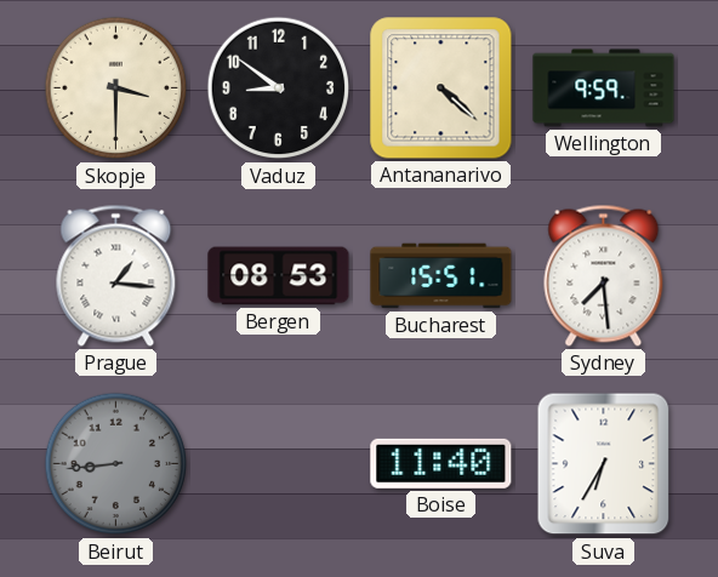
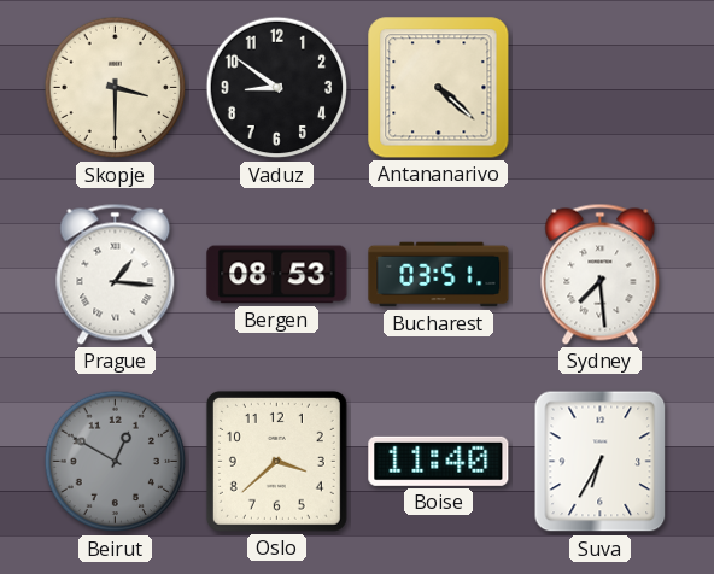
Wellington: 9:59 -> none (604, 88)
Bucharest: 15:51 -> 03:51 (439, 275)
Beirut: 8:44 -> 12:50 (116, 462)
Oslo: none -> 3:38 (276, 461)
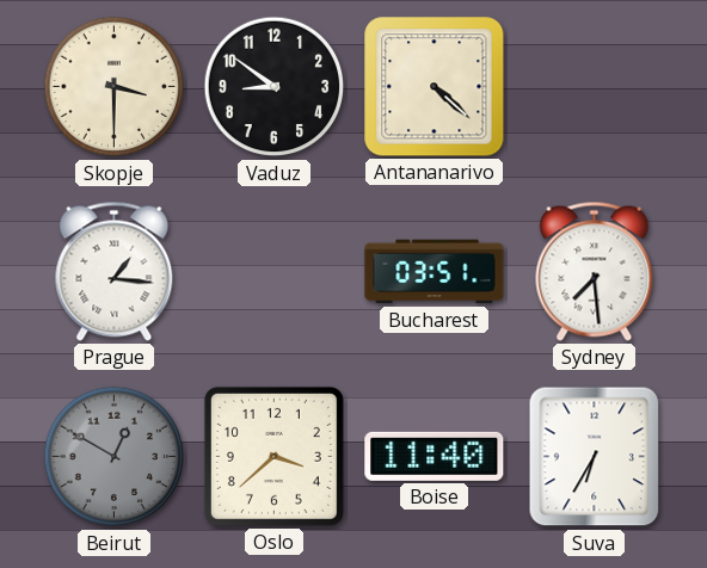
Bergen: 08:53 -> none (277, 275)
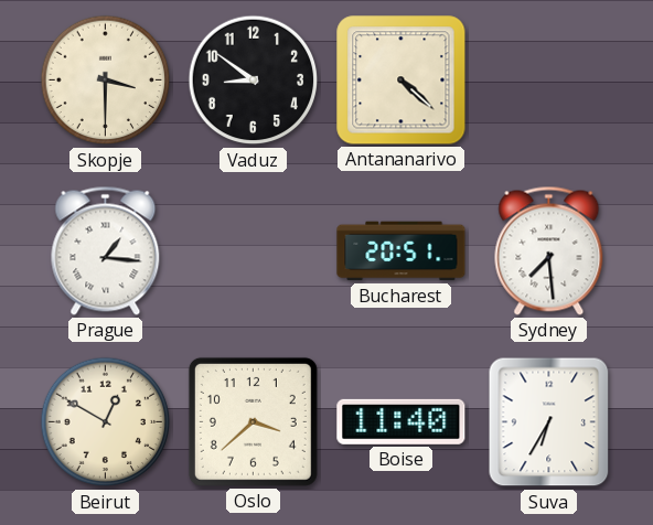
Bucharest: 03:51 -> 20:51 (402, 251)
Beirut dial: grey -> cream (106, 422)
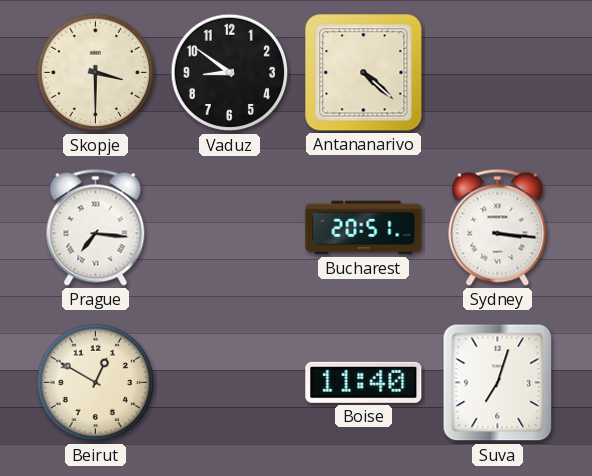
Prague: 1:16 -> 7:16 (96, 227)
Sydney: 7:29 -> 3:16 (498, 227)
Oslo: 3:38 -> none (253, 421)
Suva: 6:35 -> 7:03 (498, 383)
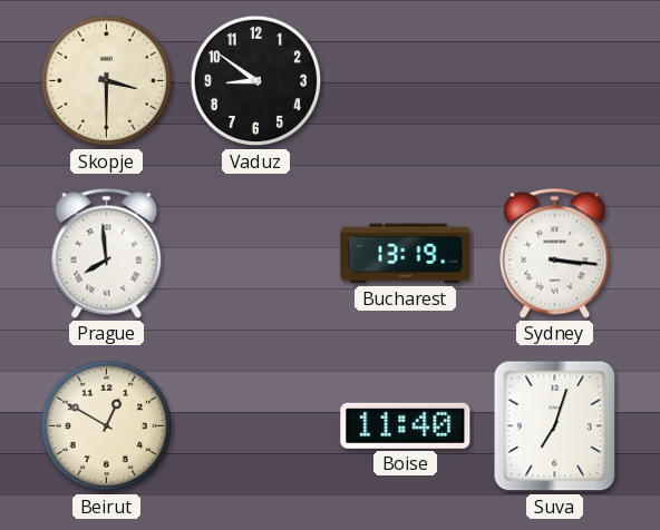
Antananarivo: 4:22 -> none (364, 73)
Prague: 7:16 -> 7:59 (107, 253)
Bucharest: 20:51 -> 13:19 (406, 254)
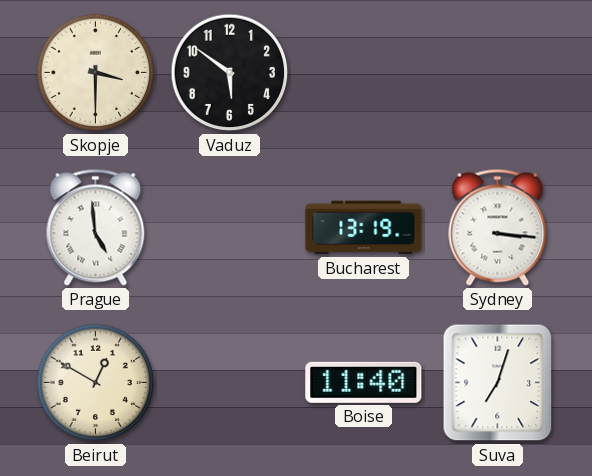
Vaduz: 8:51 -> 5:51 (230, 73)
Prague: 7:59 -> 4:59 (96, 227)
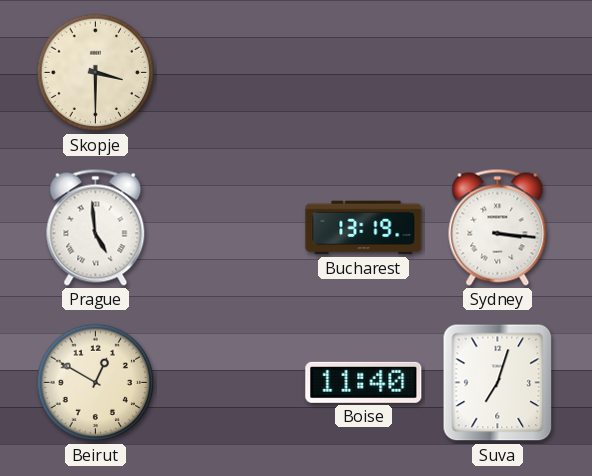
Vaduz: 5:51 -> none (230, 73)
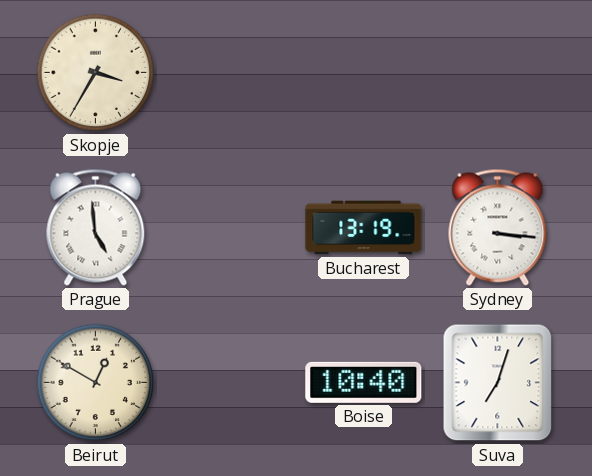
Skopje: 3:30 -> 3:35 (96, 73)
Boise: 11:40 -> 10:40 (364, 382)
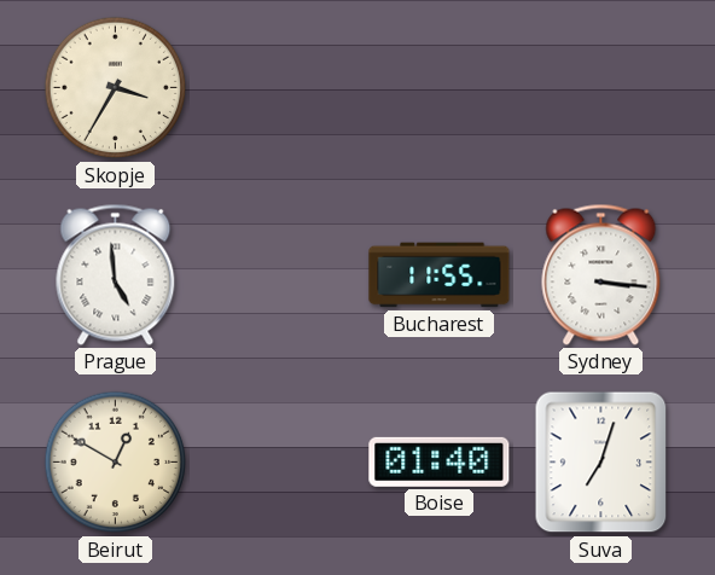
Bucharest: 13:19 -> 11:55 (440, 275)
Boise: 10:40 -> 01:40 (440, 461)
